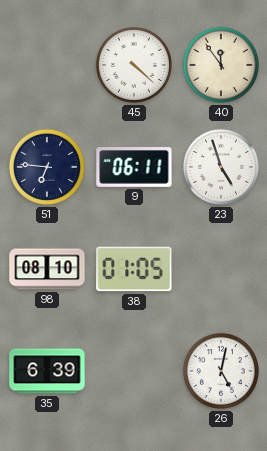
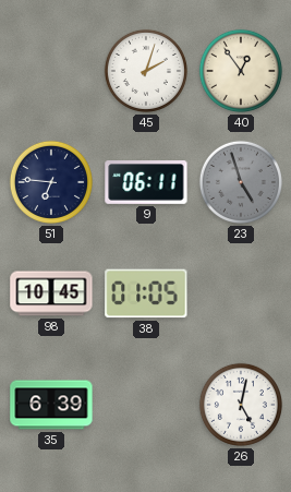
45: 4:22 -> 2:03 (146, 71)
40: 11:54 -> 12:54 (241, 71)
23 dial: white -> grey (241, 182)
98: 08:10 -> 10:45 (51, 293)
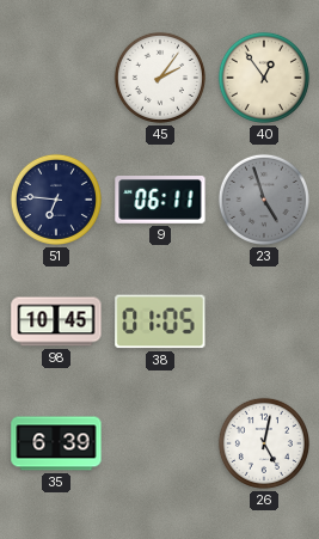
45: 2:03 -> 2:06 (160, 78)
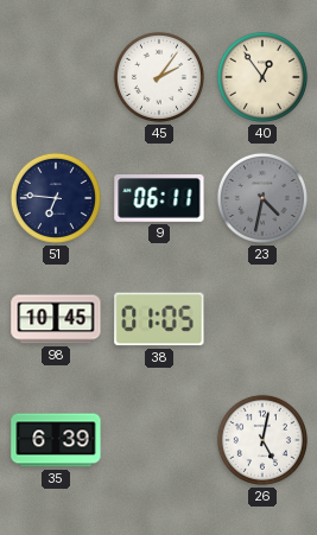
23: 4:57 -> 4:32 (262, 198)
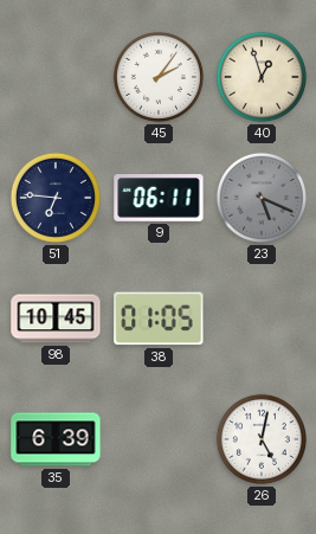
40: 12:54 -> 12:57 (262, 77)
23: 4:32 -> 5:19 (262, 198)
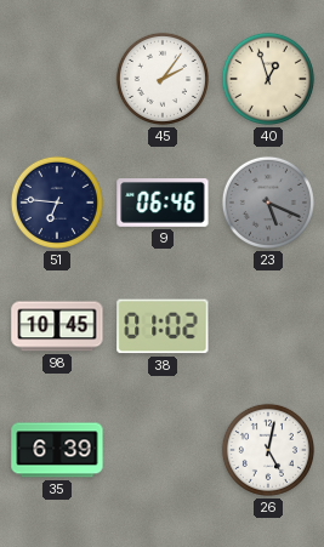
9: 06:11 -> 06:46 (163, 204)
38: 01:05 -> 01:02 (163, 326)
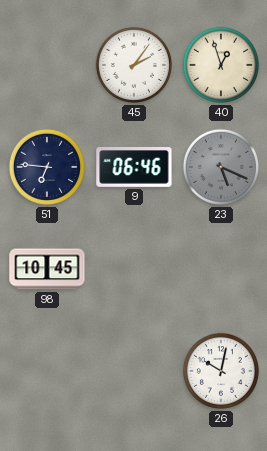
38: 01:02 -> none (163, 326)
35: 6:39 -> none (57, 450)
26: 5:02 -> 10:02 (221, 371)
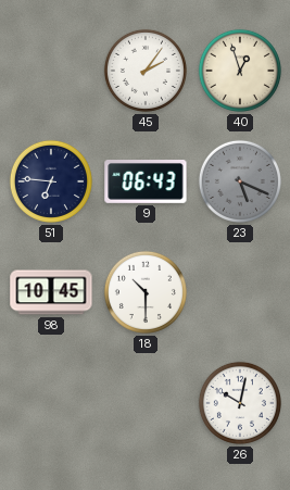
9: 06:46 -> 06:43 (146, 183)
18: none -> 10:30 (146, 292)
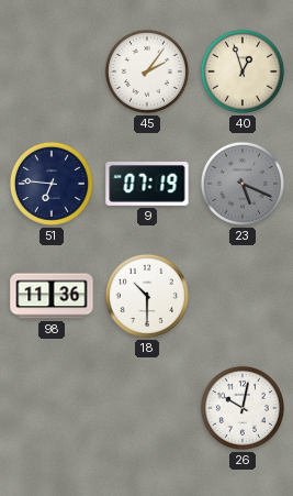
9: 06:43 -> 07:19 (147, 185)
98: 10:45 -> 11:36 (52, 296)
